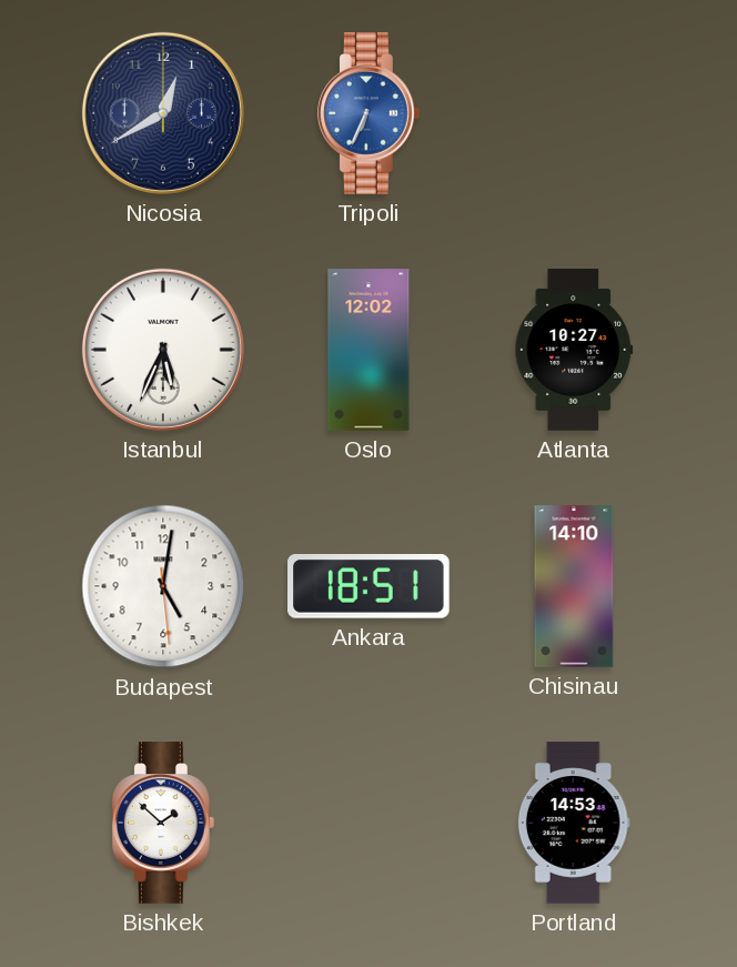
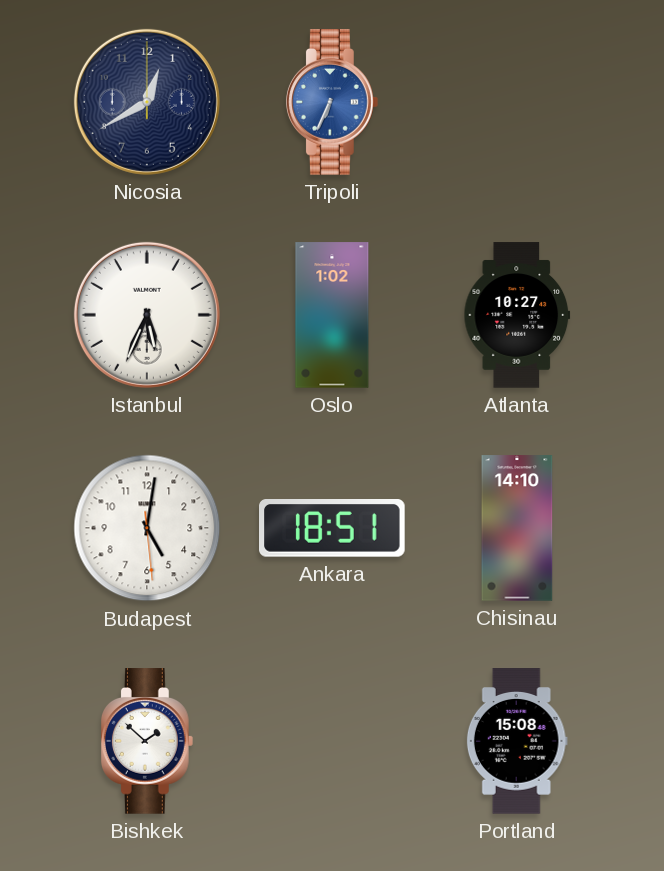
Oslo: 12:02 -> 1:02 (332, 315)
Portland: 14:53 -> 15:08 (517, 741)
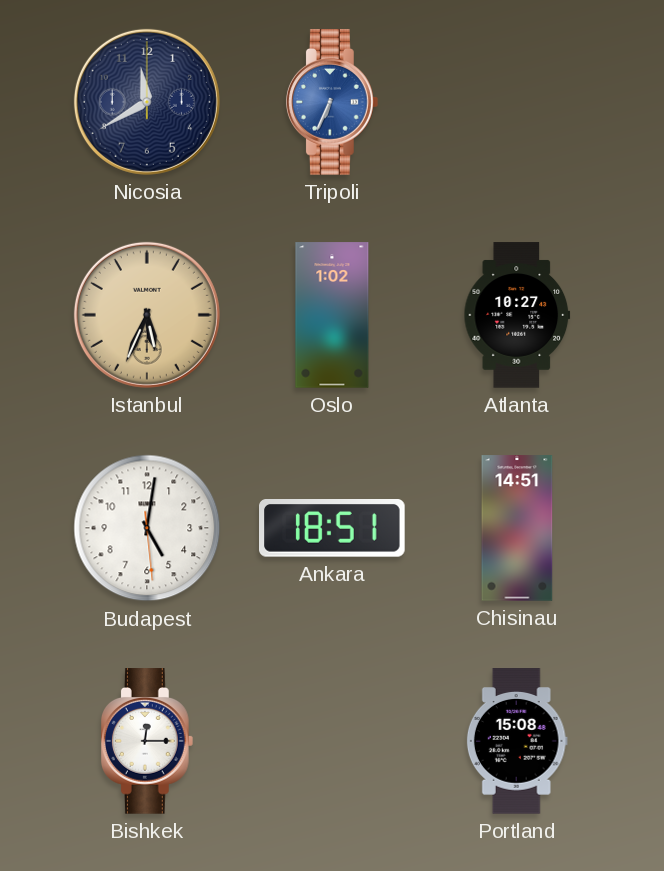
Nicosia: 12:40 -> 11:40 (147, 102)
Istanbul dial: white -> champagne (147, 315)
Chisinau: 14:10 -> 14:51 (517, 528)
Bishkek: 1:52 -> 12:15 (147, 741)
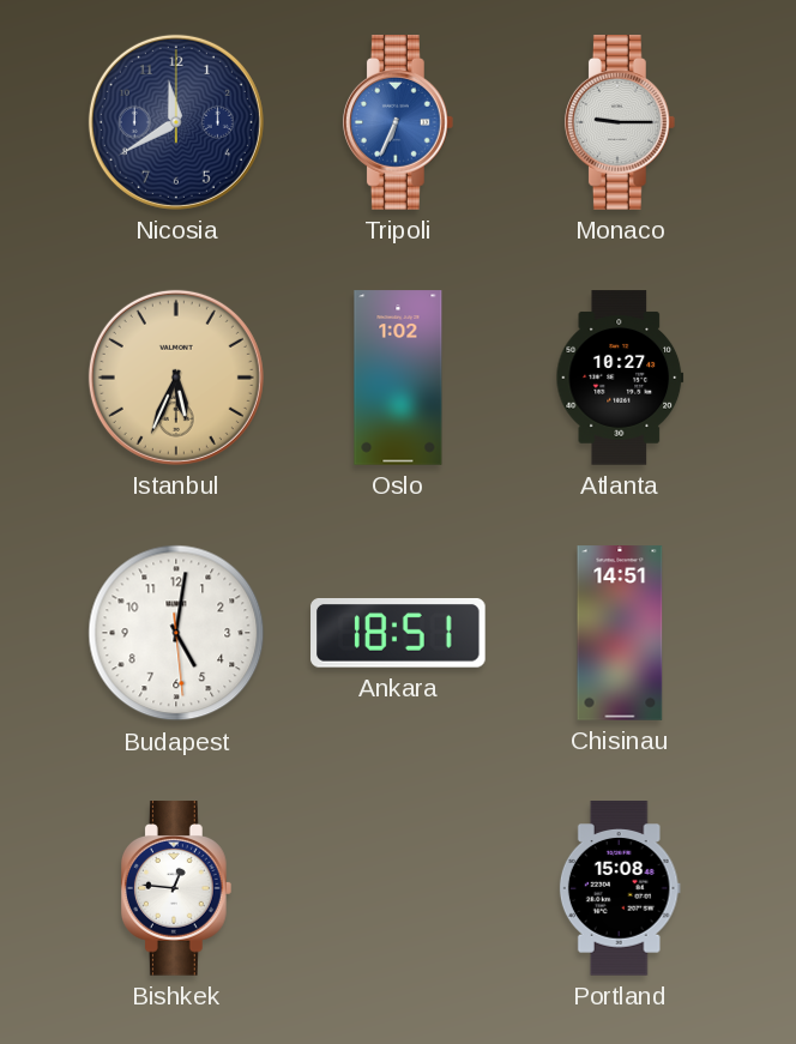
Monaco: none -> 9:15 (620, 122)
Bishkek: 12:15 -> 12:46 (176, 888)
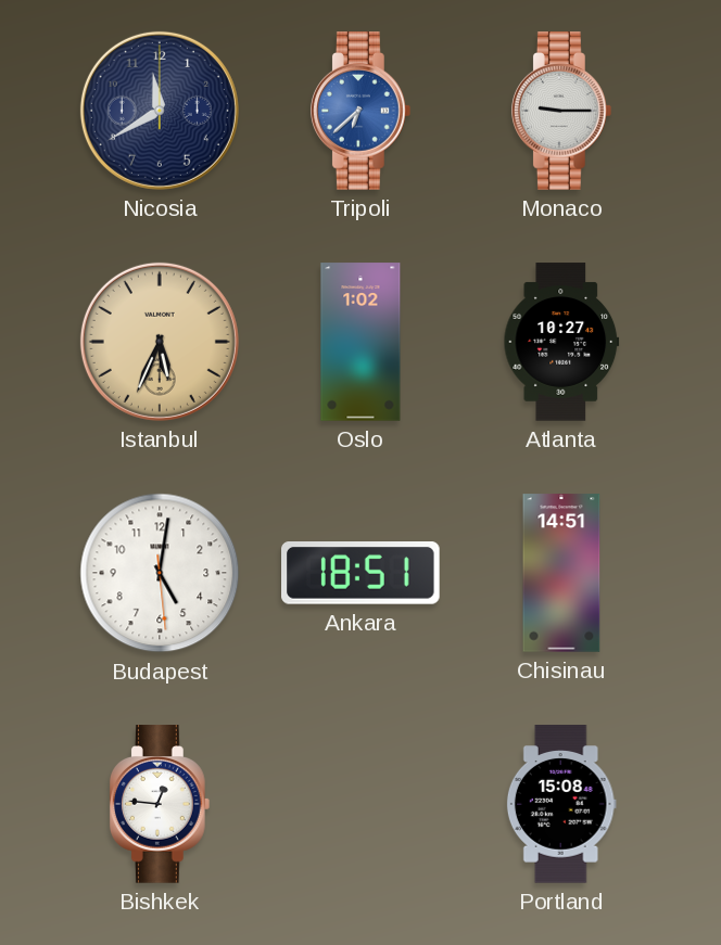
Tripoli: 6:34 -> 6:38 (360, 111)
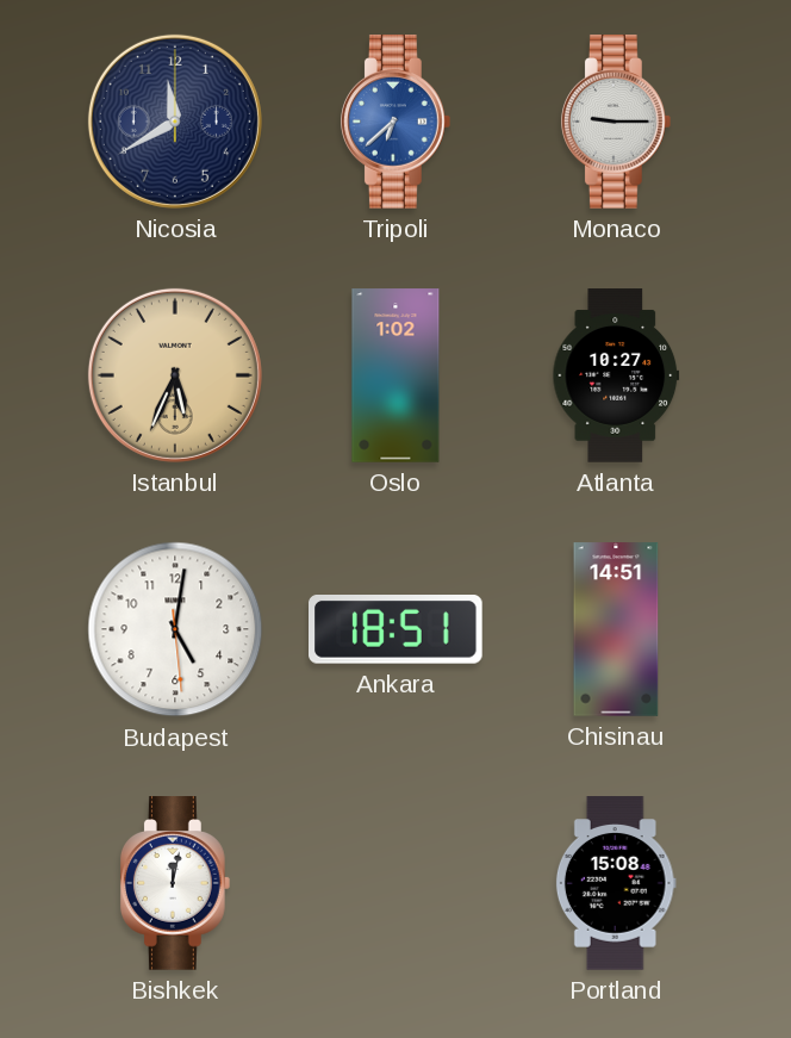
Bishkek: 12:46 -> 12:02 (175, 883)
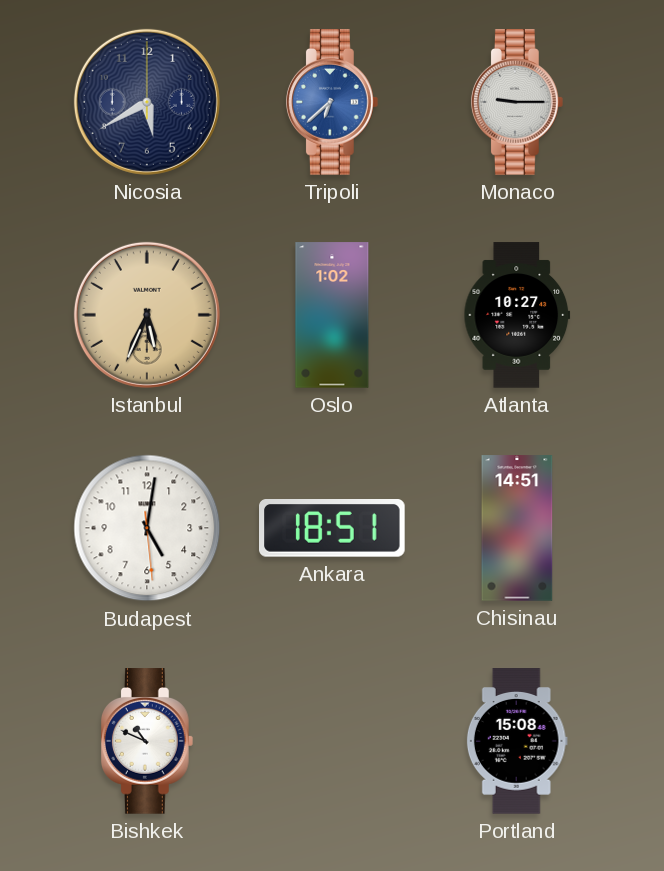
Nicosia: 11:40 -> 5:40 (147, 102)
Bishkek: 12:02 -> 10:49 (147, 741)
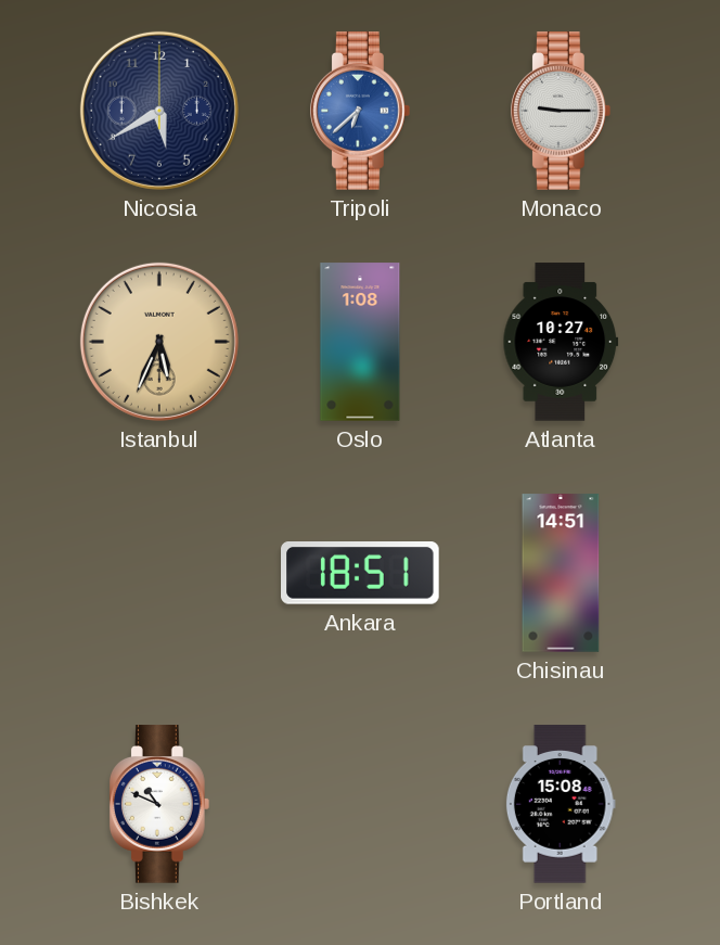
Oslo: 1:02 -> 1:08 (360, 342)
Budapest: 5:01 -> none (147, 528)
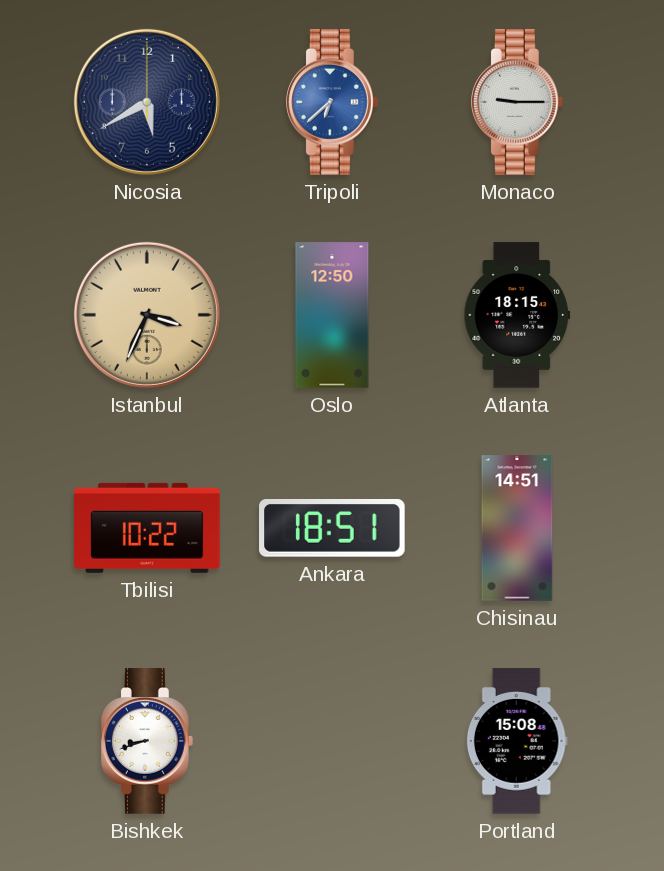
Istanbul: 5:34 -> 3:34 (147, 315)
Oslo: 1:08 -> 12:50 (332, 315)
Atlanta: 10:27 -> 18:15 (517, 315)
Tbilisi: none -> 10:22 (147, 528)
Bishkek: 10:49 -> 8:42 (147, 741)
